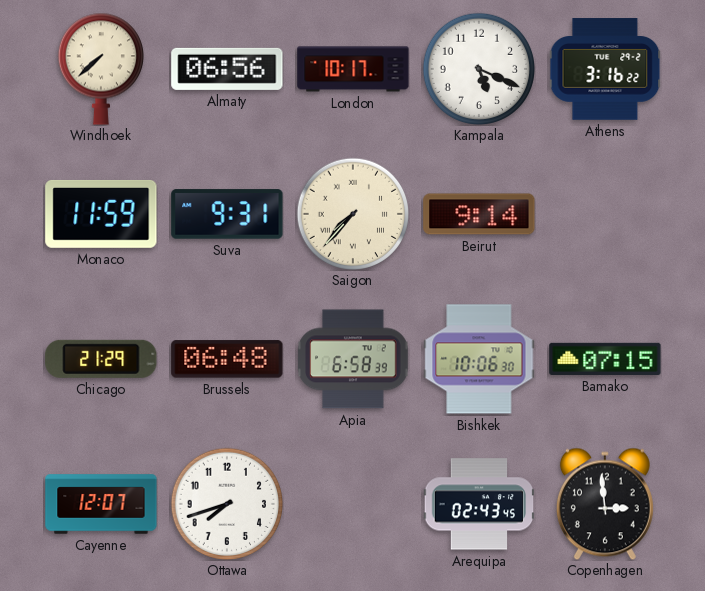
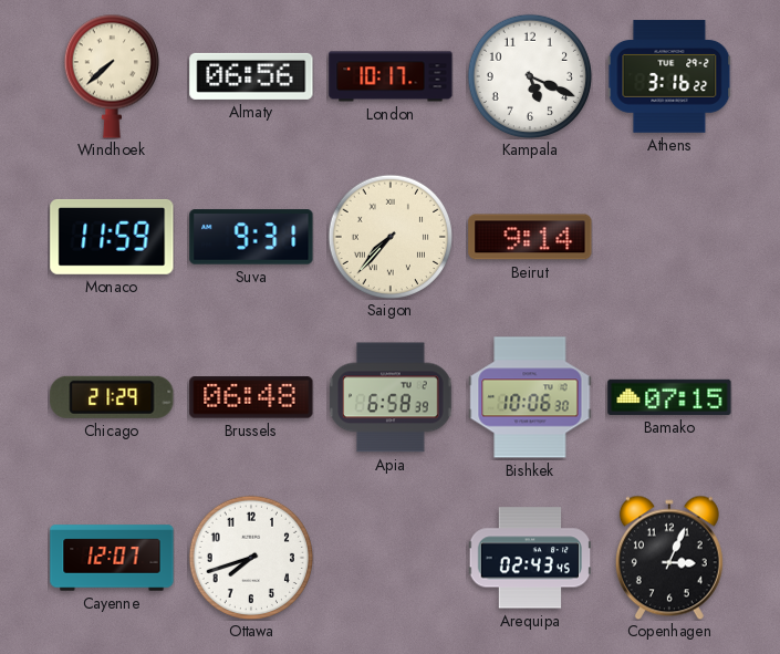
Copenhagen: 2:59 -> 3:04 (669, 558)
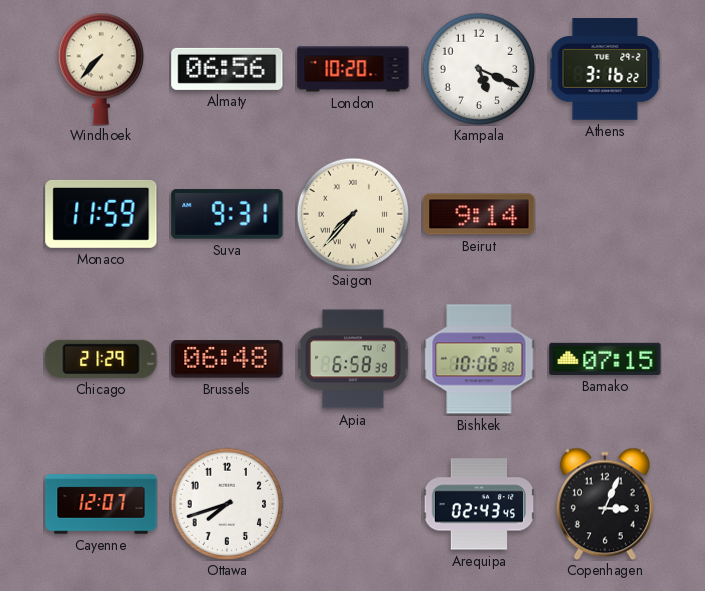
Windhoek: 7:38 -> 7:37 (100, 69)
London: 10:17 -> 10:20 (353, 69)
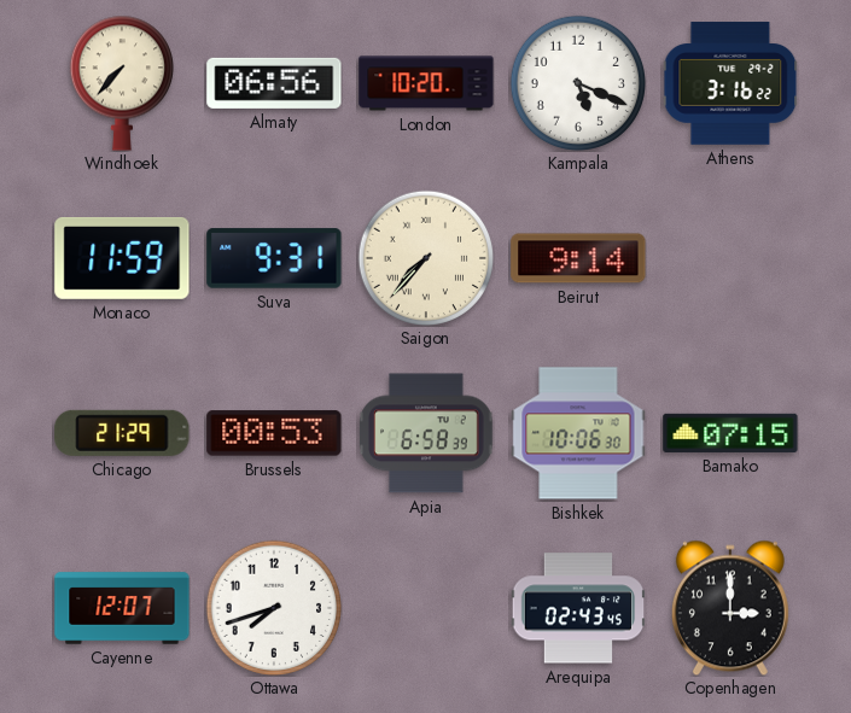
Brussels: 06:48 -> 00:53 (274, 433)
Copenhagen: 3:04 -> 3:00 (730, 608)
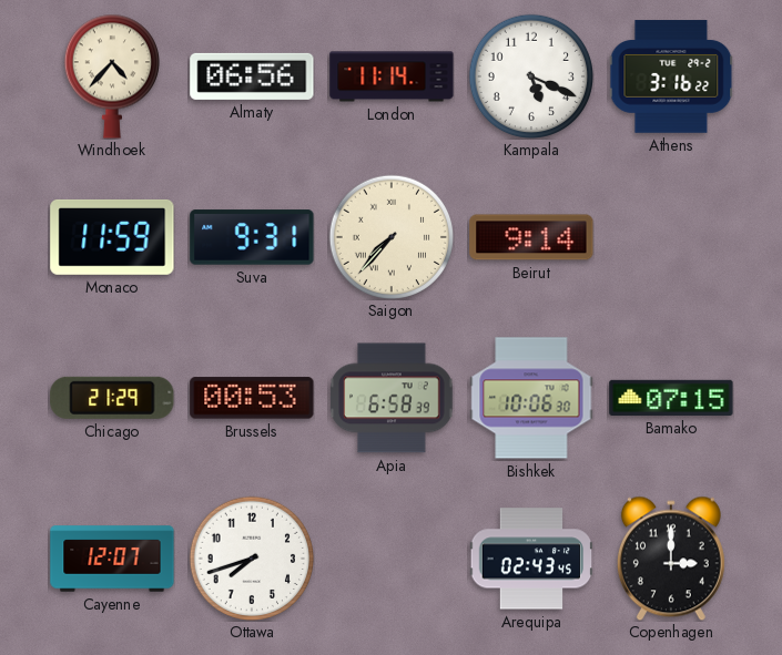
Windhoek: 7:37 -> 4:37 (111, 76)
London: 10:20 -> 11:14 (392, 76)
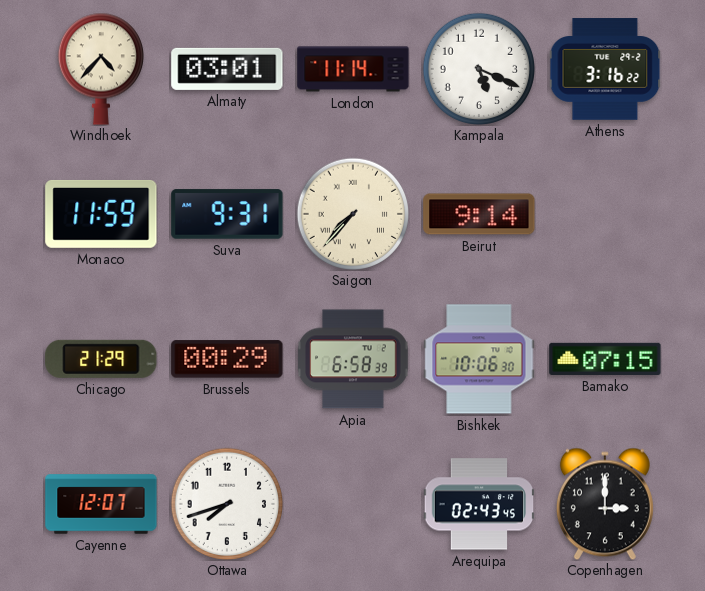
Almaty: 06:56 -> 03:01 (227, 69)
Brussels: 00:53 -> 00:29 (227, 359)
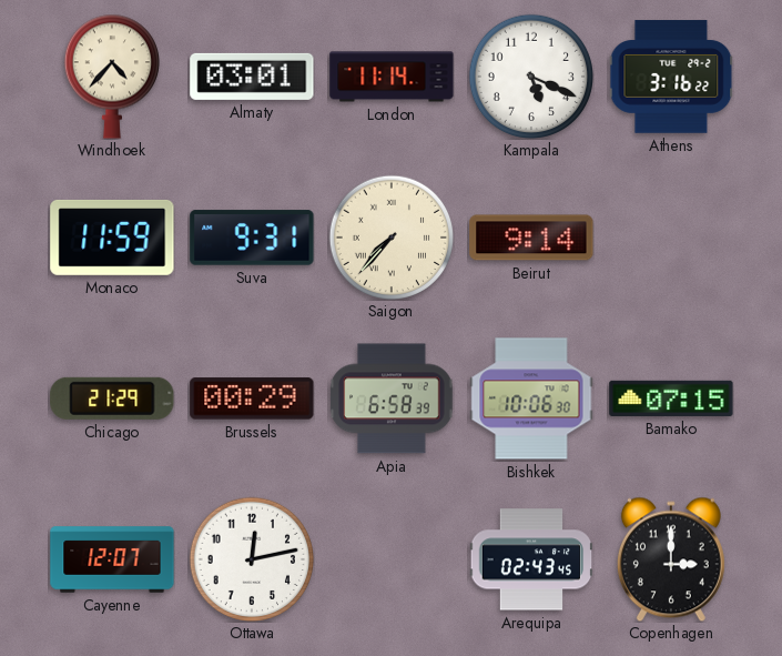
Ottawa: 7:42 -> 12:13 (252, 559)
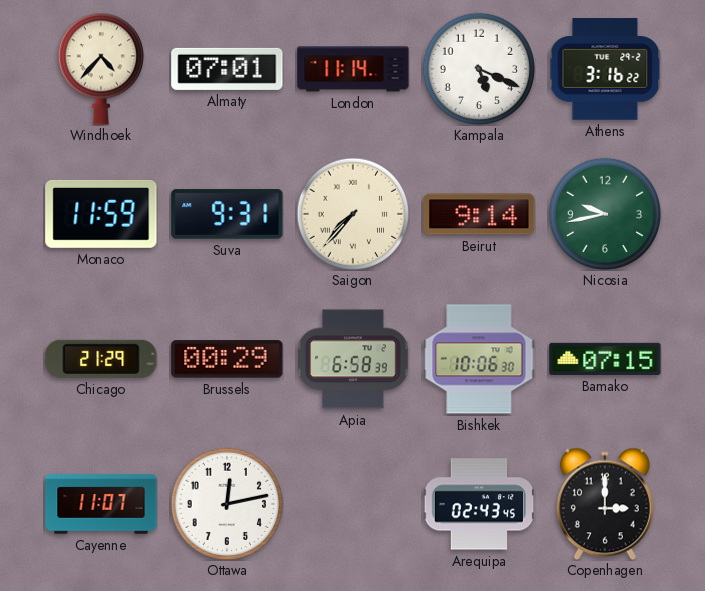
Almaty: 03:01 -> 07:01 (227, 69)
Nicosia: none -> 9:43 (605, 214)
Cayenne: 12:07 -> 11:07 (101, 504)
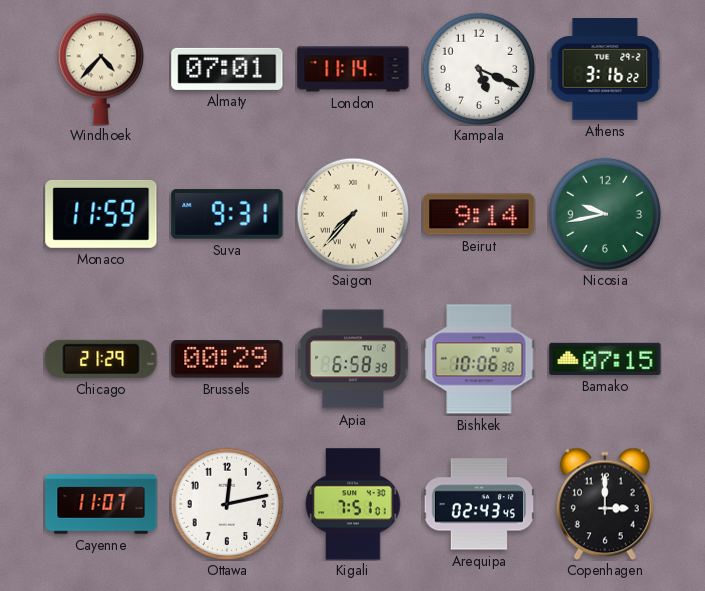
Kigali: none -> 7:51 (353, 504)
